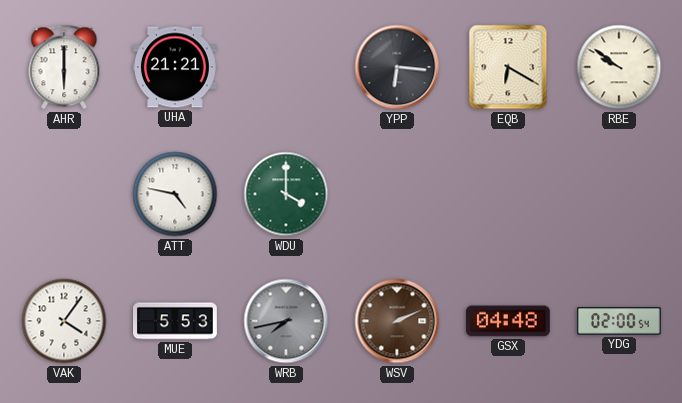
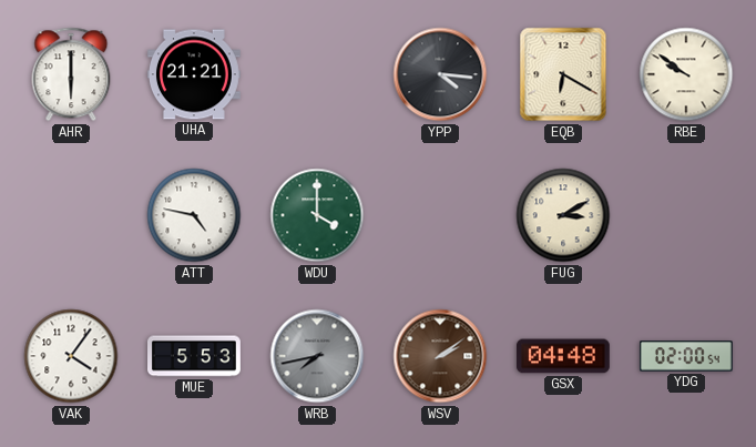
YPP: 6:16 -> 4:16 (440, 74)
FUG: none -> 3:10 (563, 215)
WSV: 2:11 -> 2:09 (440, 356)
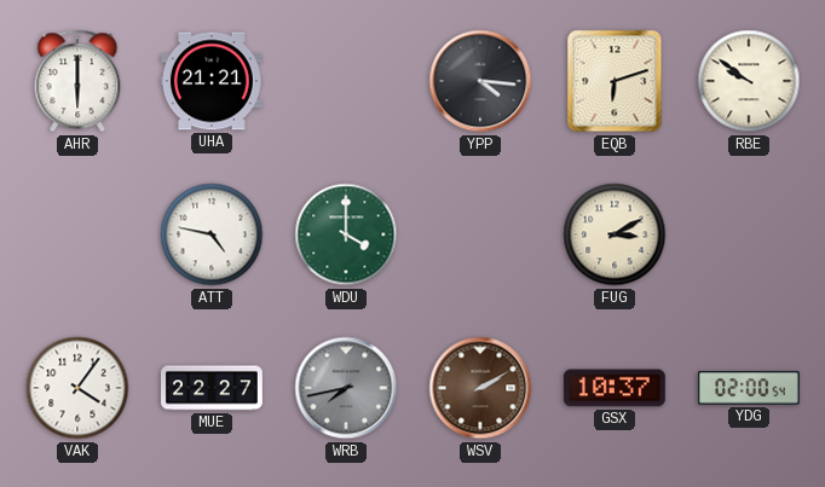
EQB: 6:20 -> 6:12 (615, 81)
MUE: 5:53 -> 22:27 (213, 388)
WSV: 2:09 -> 2:10 (480, 388)
GSX: 04:48 -> 10:37 (615, 388)
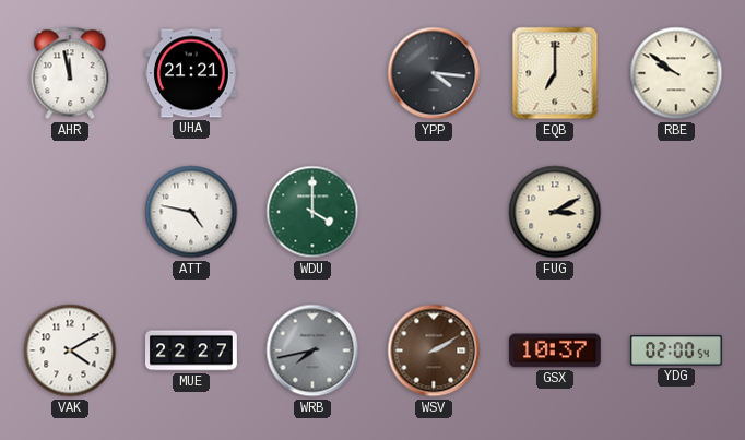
AHR: 6:00 -> 11:58 (70, 73)
EQB: 6:12 -> 7:00 (555, 73)
VAK: 4:06 -> 4:10 (70, 350)
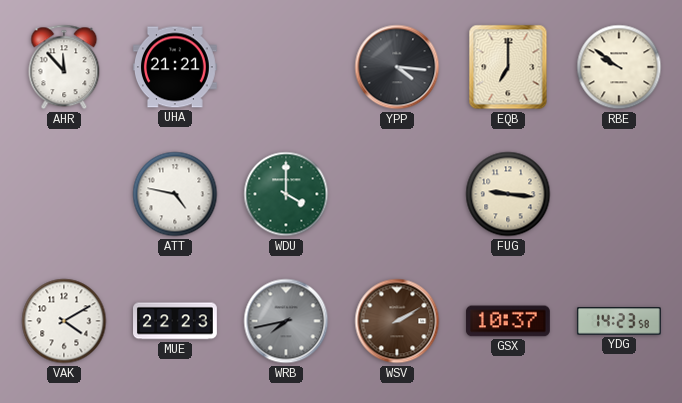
AHR: 11:58 -> 11:53 (64, 67)
FUG: 3:10 -> 9:16 (508, 194)
MUE: 22:27 -> 22:23 (176, 321)
YDG: 02:00 -> 14:23 (619, 321)
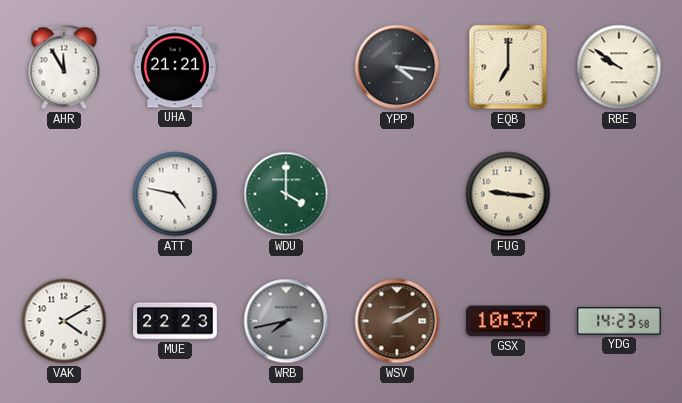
AHR: 11:53 -> 11:55 (64, 67)
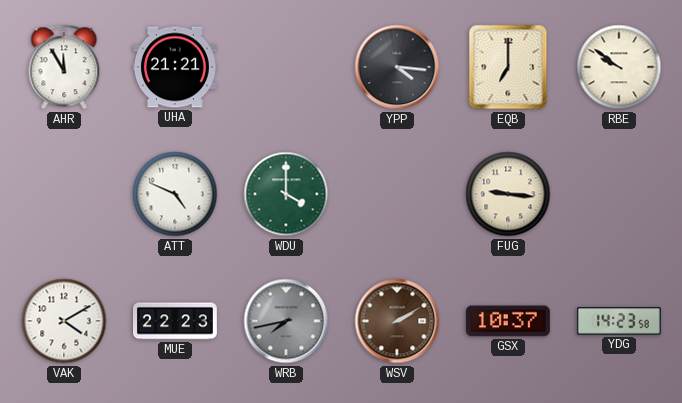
ATT: 4:47 -> 4:49 (175, 194)
